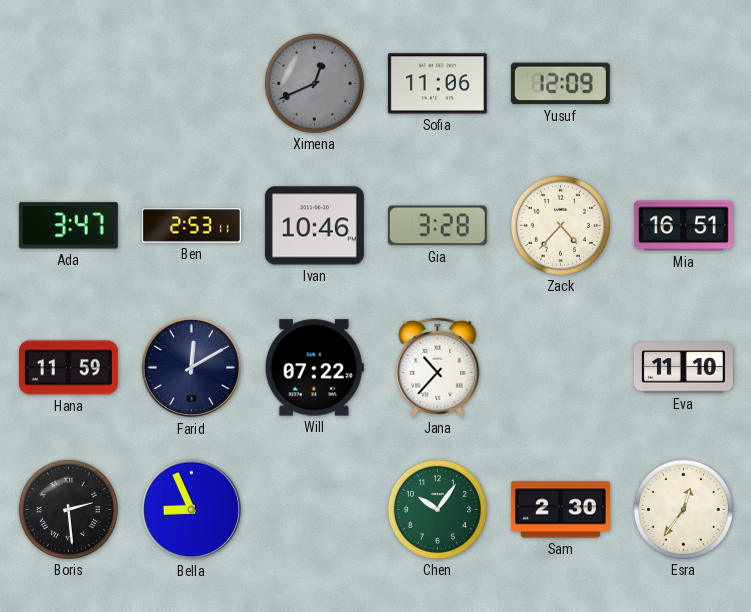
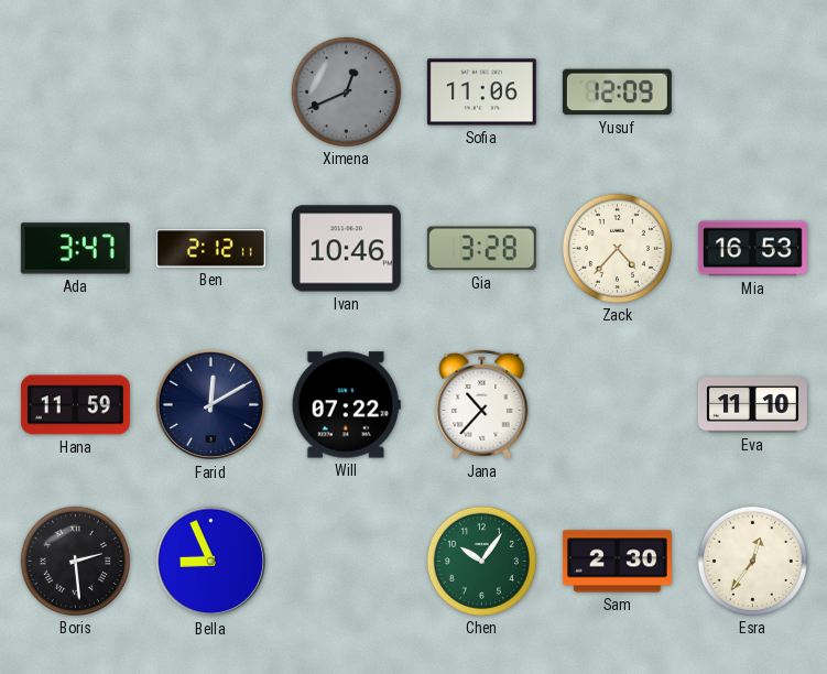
Ben: 2:53 -> 2:12 (210, 249)
Mia: 16:51 -> 16:53 (752, 249)
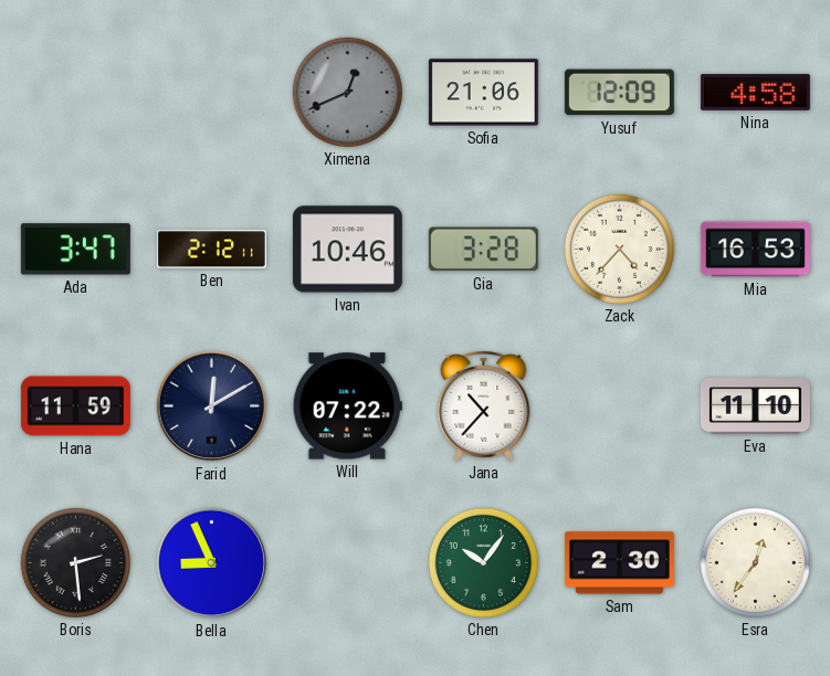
Sofia: 11:06 -> 21:06 (483, 93)
Nina: none -> 4:58 (755, 92)
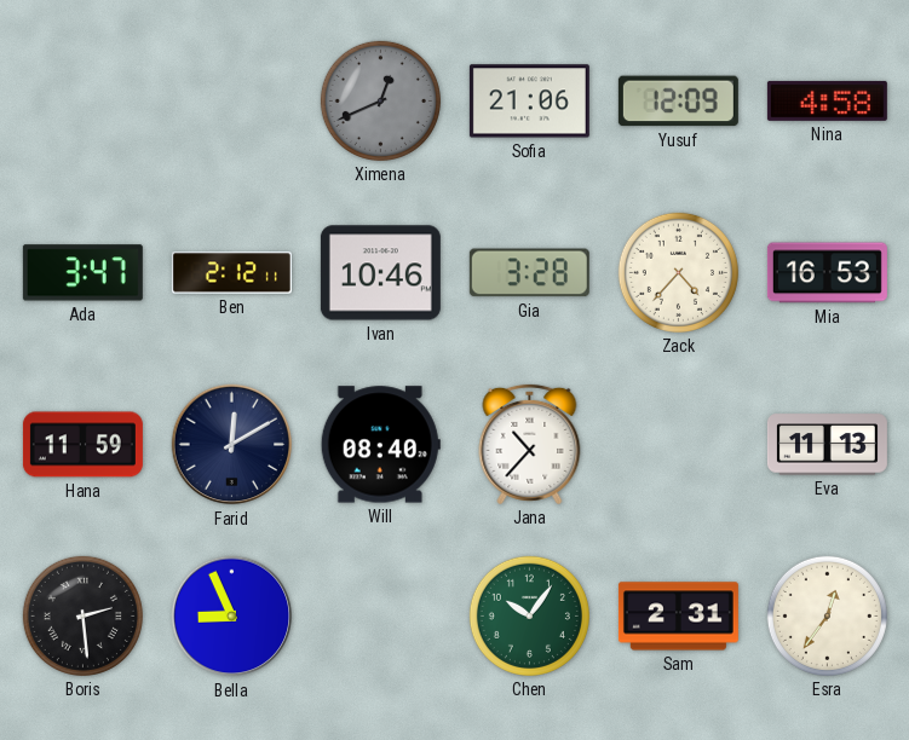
Will: 07:22 -> 08:40 (380, 445)
Eva: 11:10 -> 11:13 (827, 445)
Sam: 2:30 -> 2:31 (678, 617)
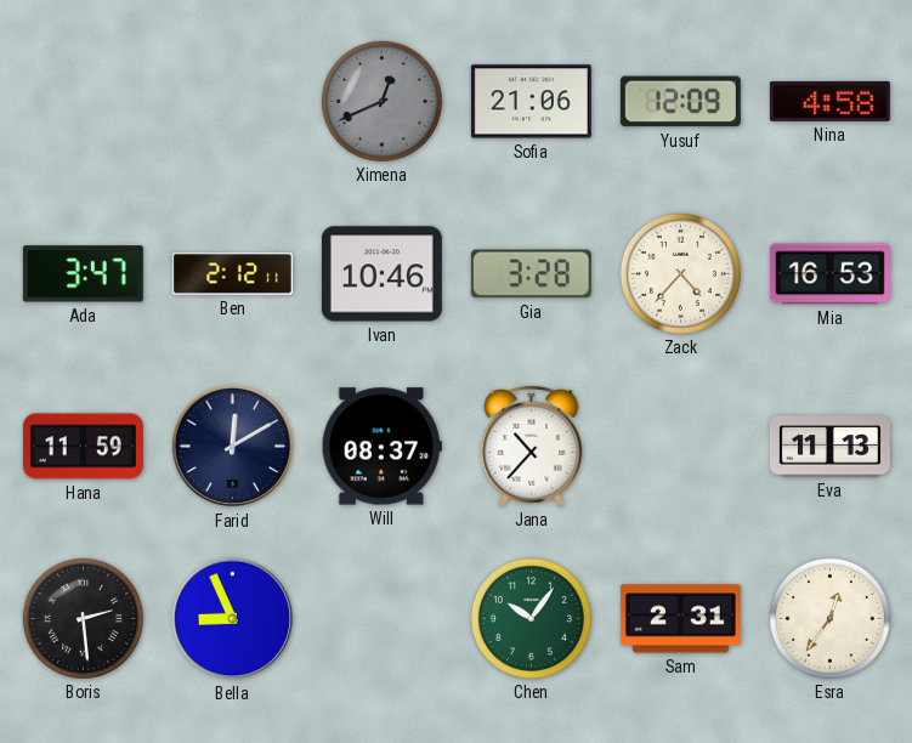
Will: 08:40 -> 08:37 (381, 447)
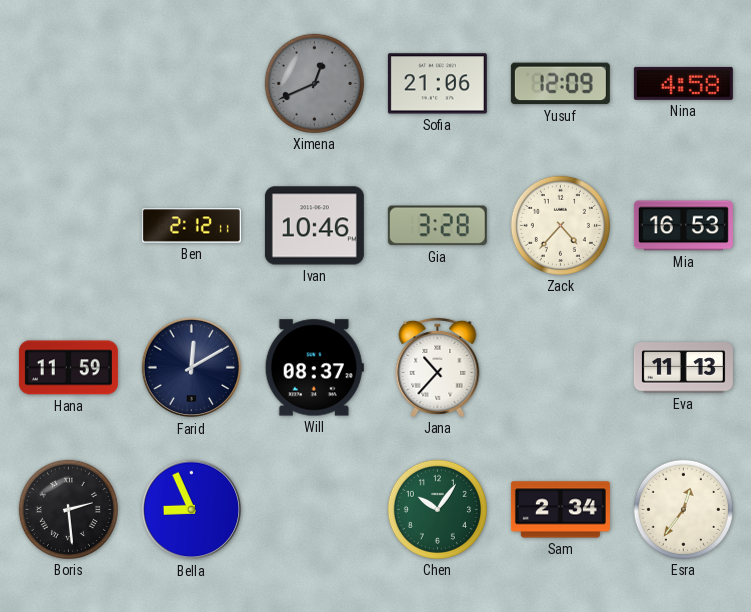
Ada: 3:47 -> none (83, 274)
Sam: 2:31 -> 2:34 (560, 510)
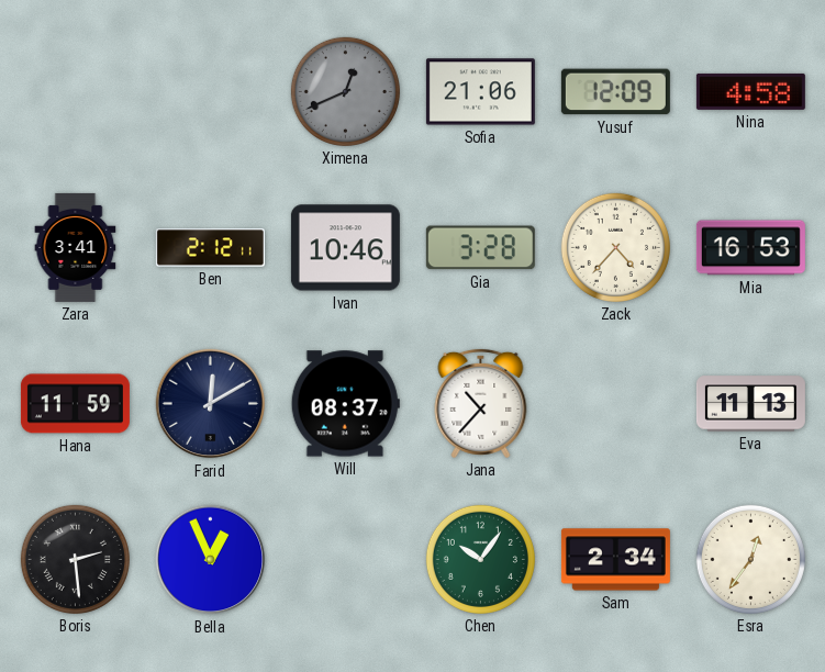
Zara: none -> 3:41 (76, 247)
Bella: 8:56 -> 12:56 (211, 560)
